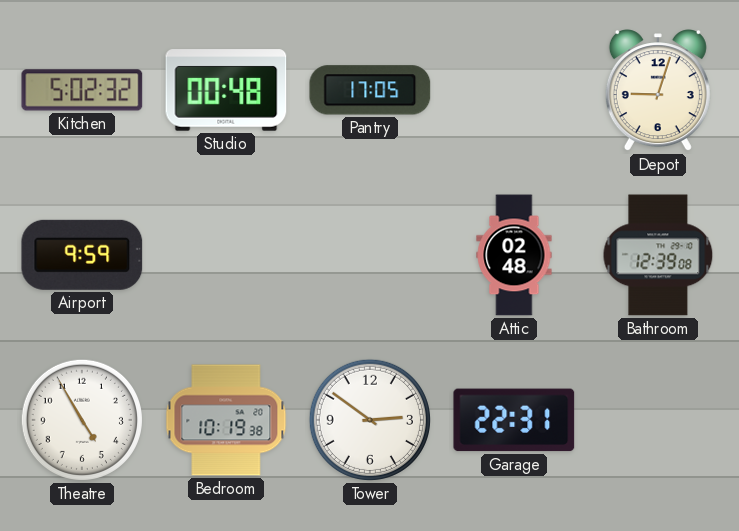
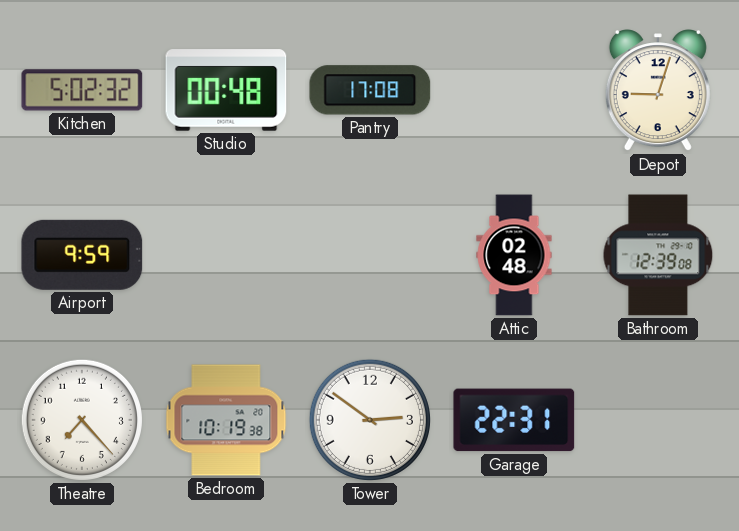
Pantry: 17:05 -> 17:08 (370, 90)
Theatre: 4:55 -> 7:23 (82, 420)
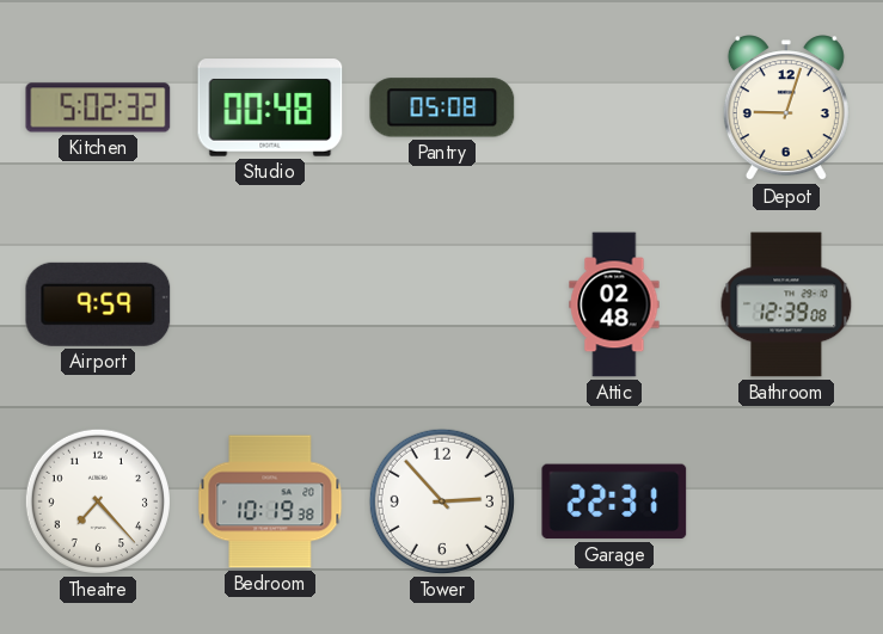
Pantry: 17:08 -> 05:08 (442, 107)
Tower: 2:51 -> 2:53 (442, 501)
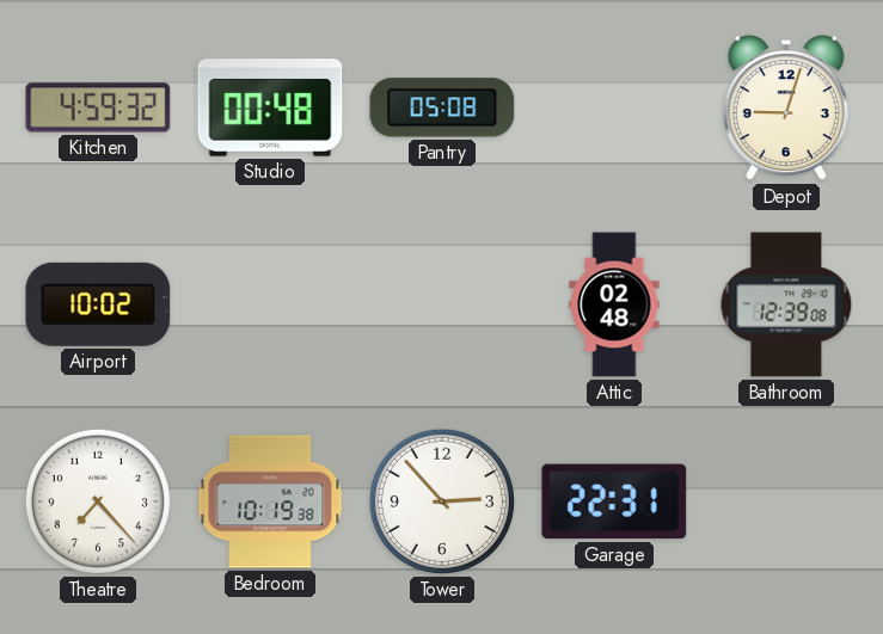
Kitchen: 5:02 -> 4:59 (98, 107)
Airport: 9:59 -> 10:02 (98, 304)
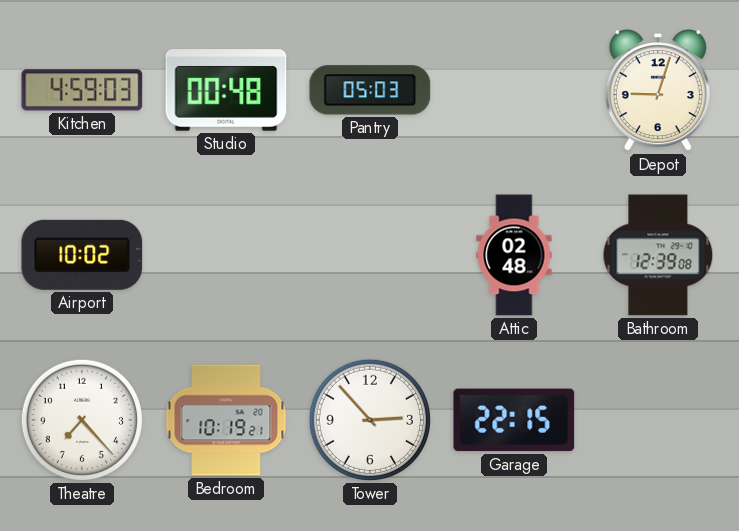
Kitchen: 4:59:32 -> 4:59:03 (82, 90)
Pantry: 05:08 -> 05:03 (370, 90)
Bedroom: 10:19:38 -> 10:19:21 (226, 420)
Garage: 22:31 -> 22:15 (514, 420)
